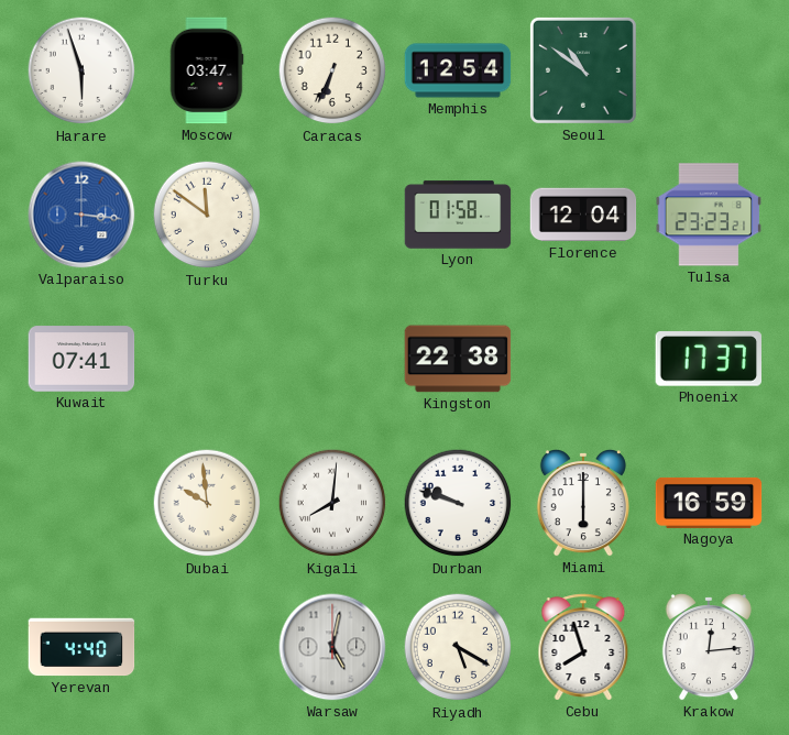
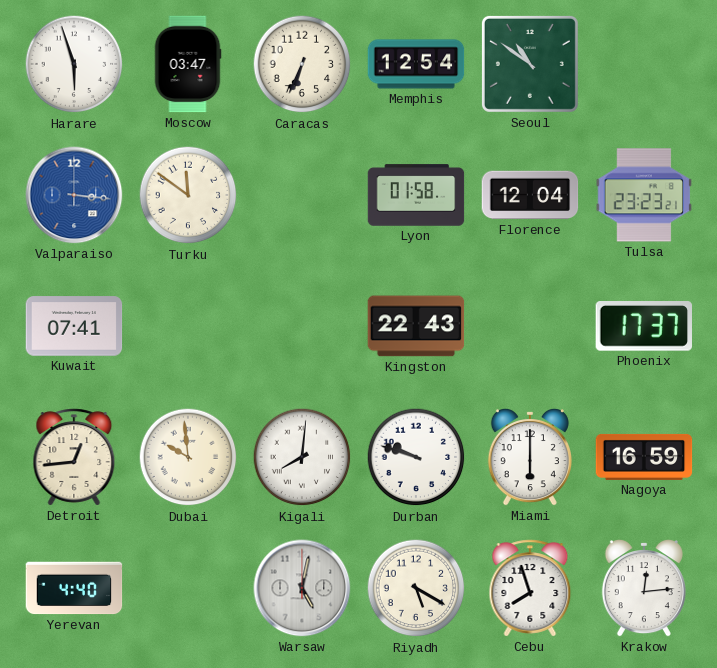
Kingston: 22:38 -> 22:43 (416, 326)
Detroit: none -> 12:44 (74, 457)
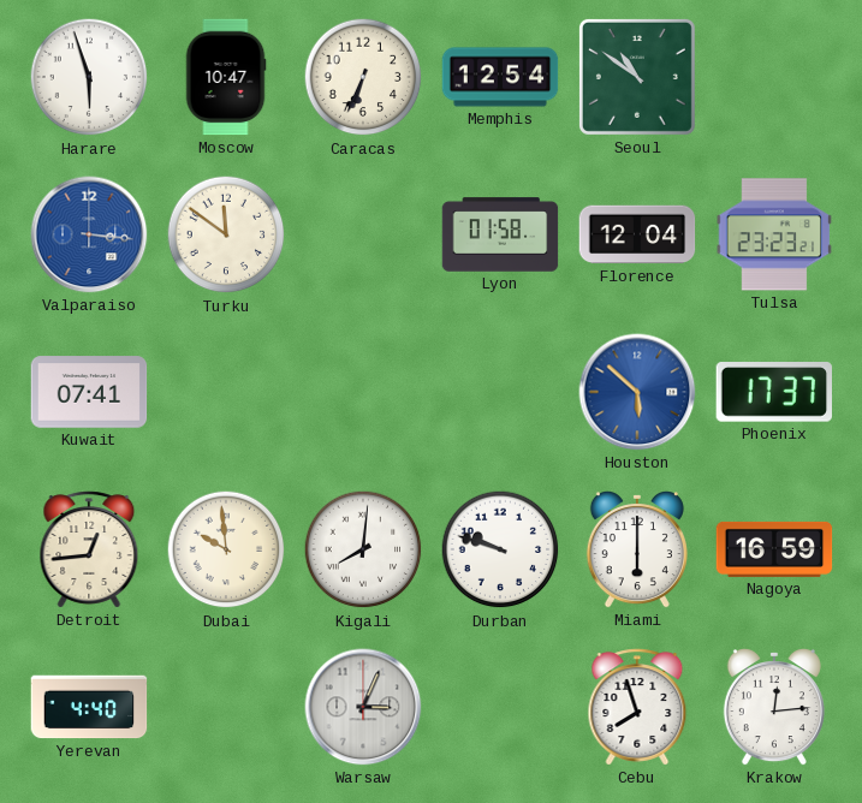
Moscow: 03:47 -> 10:47 (226, 77)
Kingston: 22:43 -> none (416, 326)
Houston: none -> 5:52 (637, 392)
Warsaw: 5:02 -> 3:04 (363, 707)
Riyadh: 5:20 -> none (416, 588)
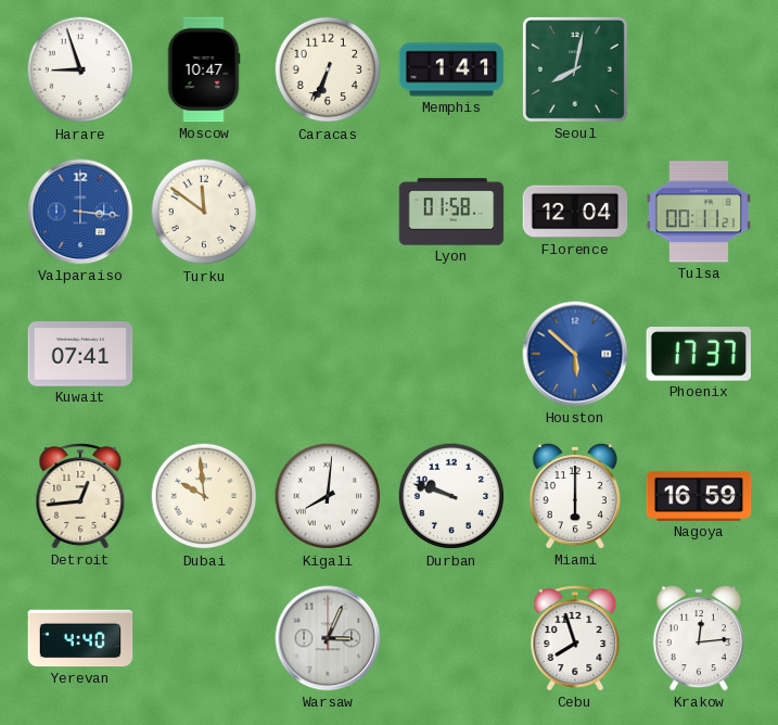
Harare: 5:57 -> 8:57 (80, 69)
Memphis: 12:54 -> 1:41 (451, 69)
Seoul: 10:51 -> 8:02 (575, 69)
Tulsa: 23:23 -> 00:11 (699, 212)
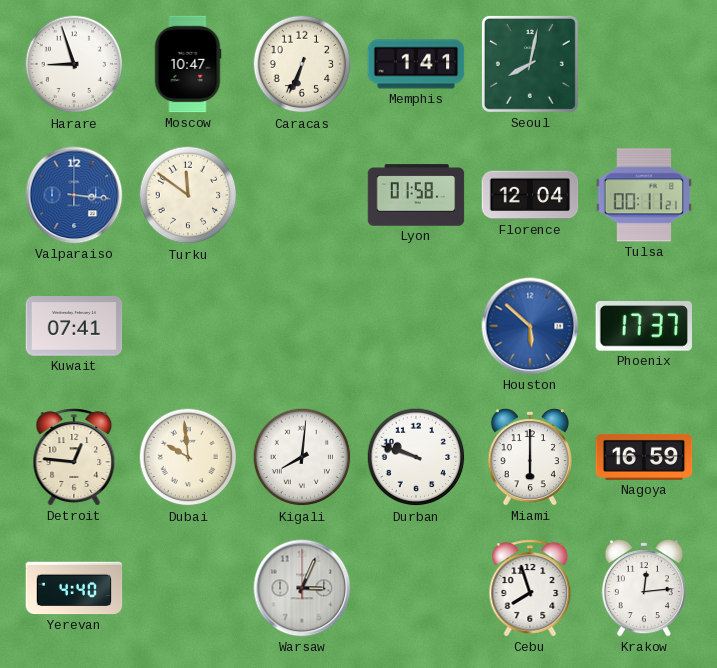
Detroit: 12:44 -> 12:46 (74, 457)
